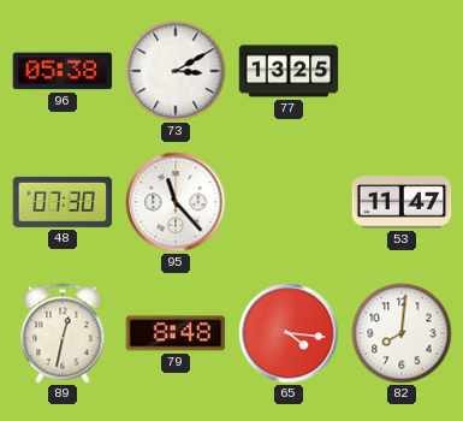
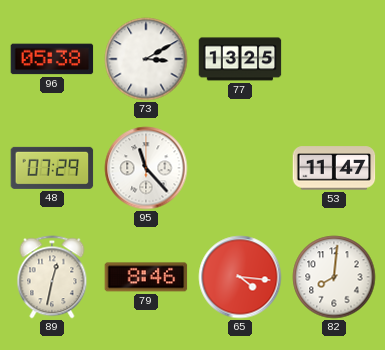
48: 07:30 -> 07:29 (52, 168)
79: 8:48 -> 8:46 (146, 277)
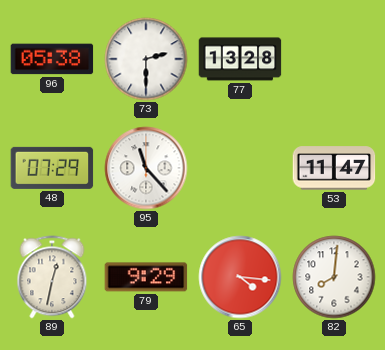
73: 3:10 -> 2:30 (146, 59)
77: 13:25 -> 13:28 (240, 59)
79: 8:46 -> 9:29 (146, 277)
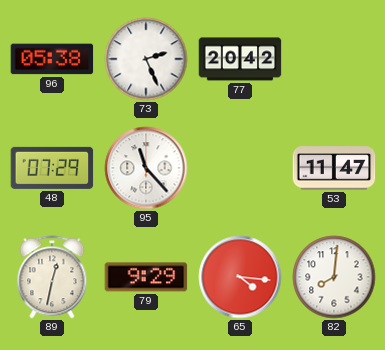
73: 2:30 -> 2:26 (146, 59)
77: 13:28 -> 20:42 (240, 59)
